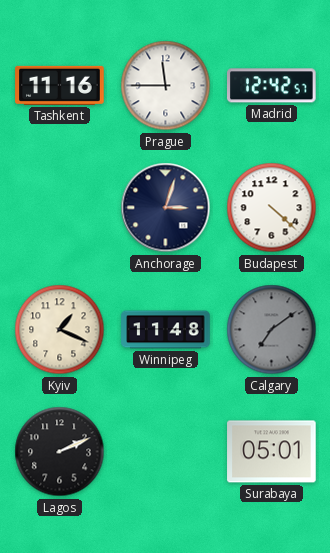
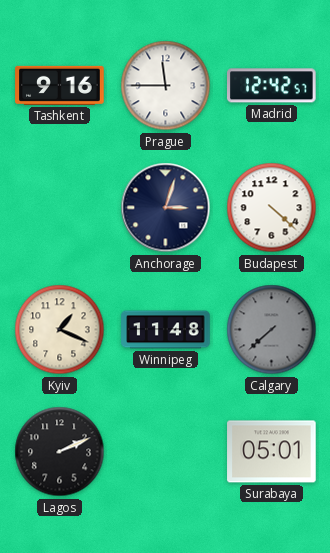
Tashkent: 11:16 -> 9:16 (60, 85)
Calgary: 7:09 -> 7:38 (272, 330)
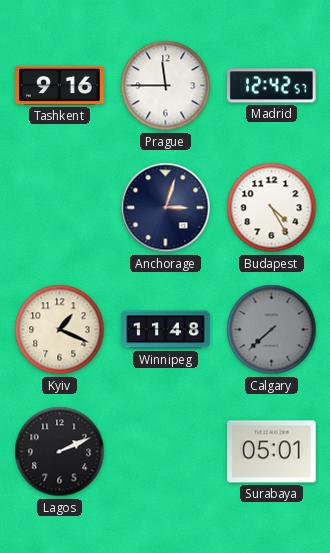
Budapest: 4:22 -> 4:25 (272, 208)
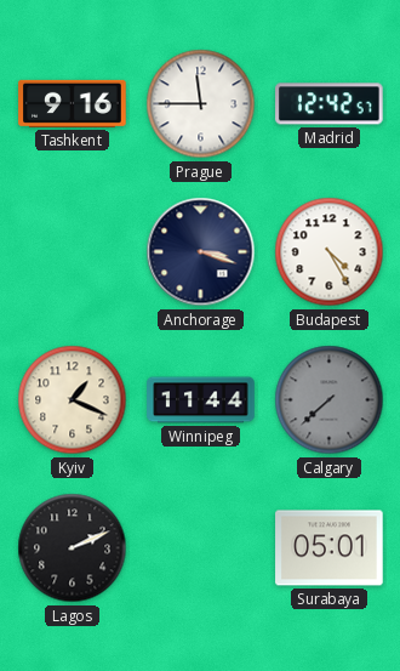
Anchorage: 3:03 -> 3:18 (201, 252)
Winnipeg: 11:48 -> 11:44 (201, 400)
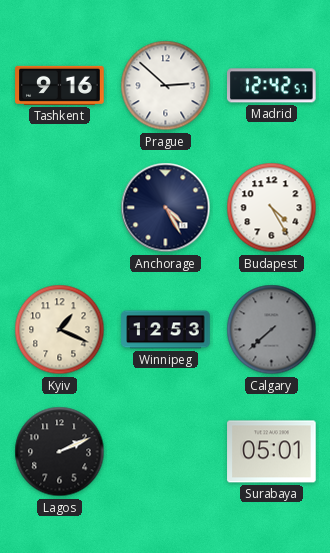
Prague: 11:45 -> 2:52 (166, 86)
Anchorage: 3:18 -> 4:25 (166, 208)
Winnipeg: 11:44 -> 12:53 (166, 330)
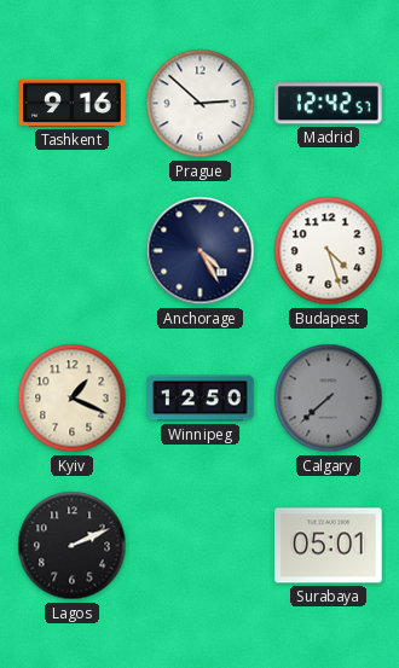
Budapest: 4:25 -> 4:27 (329, 251)
Winnipeg: 12:53 -> 12:50 (201, 399)
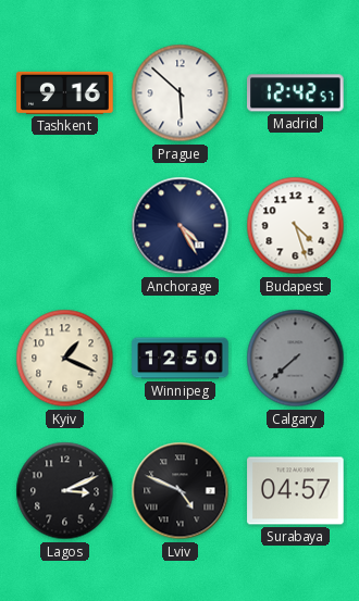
Prague: 2:52 -> 5:52 (181, 93)
Lagos: 2:11 -> 3:11 (65, 491)
Lviv: none -> 4:49 (181, 491)
Surabaya: 05:01 -> 04:57 (296, 491)
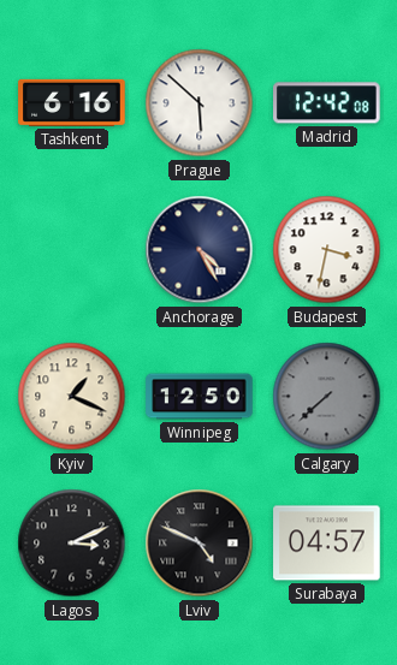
Tashkent: 9:16 -> 6:16 (72, 102)
Madrid: 12:42:57 -> 12:42:08 (327, 103)
Budapest: 4:27 -> 3:32 (327, 250)
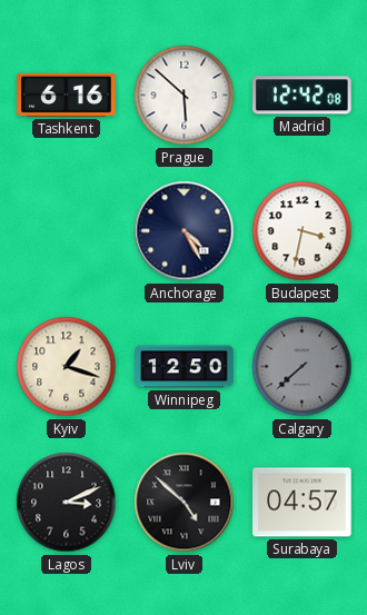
Kyiv: 1:19 -> 1:18 (67, 367)
Lviv: 4:49 -> 4:52 (185, 503)
